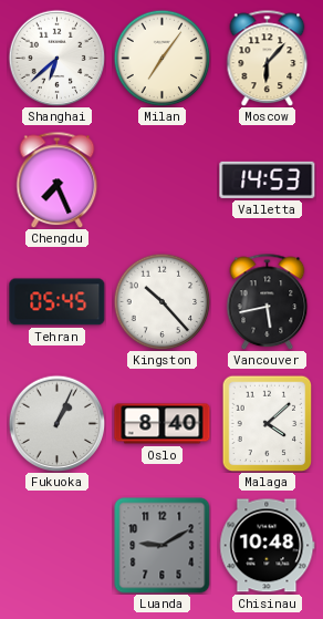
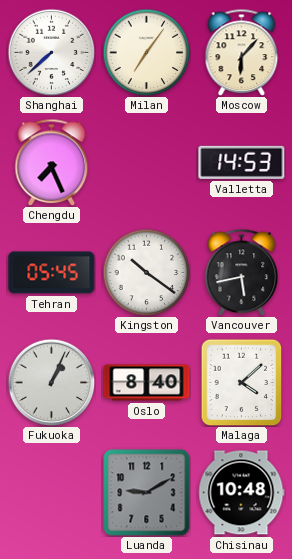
Shanghai: 6:38 -> 7:38 (51, 52)
Kingston: 10:23 -> 10:21 (146, 272)
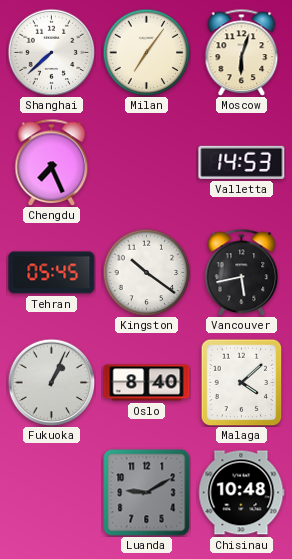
Moscow: 6:07 -> 6:03 (242, 52)
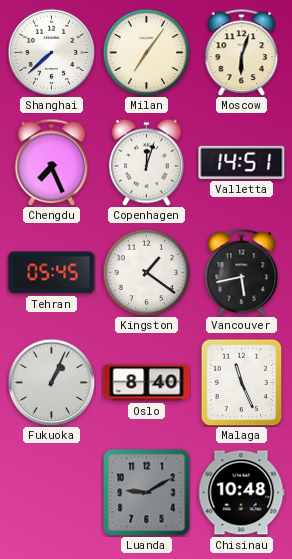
Copenhagen: none -> 12:03 (147, 162)
Valletta: 14:53 -> 14:51 (242, 162)
Kingston: 10:21 -> 1:21 (146, 272)
Malaga: 4:08 -> 11:26 (242, 382)
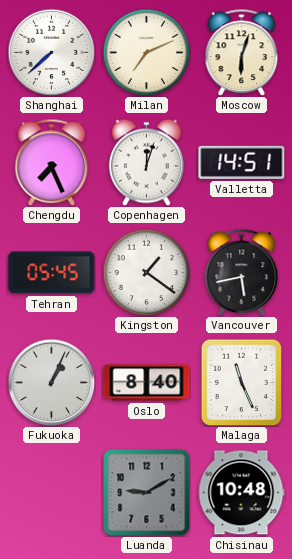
Milan: 7:06 -> 7:11 (146, 52)
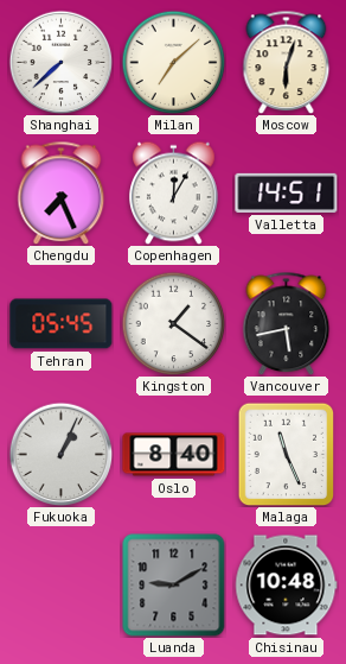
Milan: 7:11 -> 7:08 (173, 62)
Copenhagen: 12:03 -> 12:05 (174, 192)
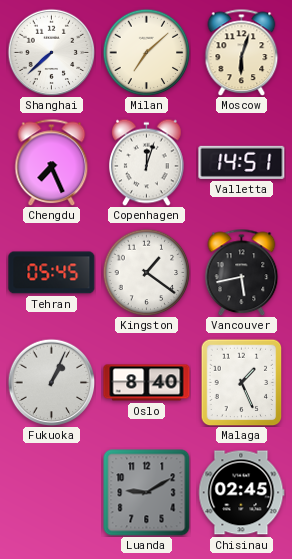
Copenhagen: 12:05 -> 12:03 (147, 162)
Malaga: 11:26 -> 1:26 (242, 382)
Chisinau: 10:48 -> 02:45 (242, 493)
